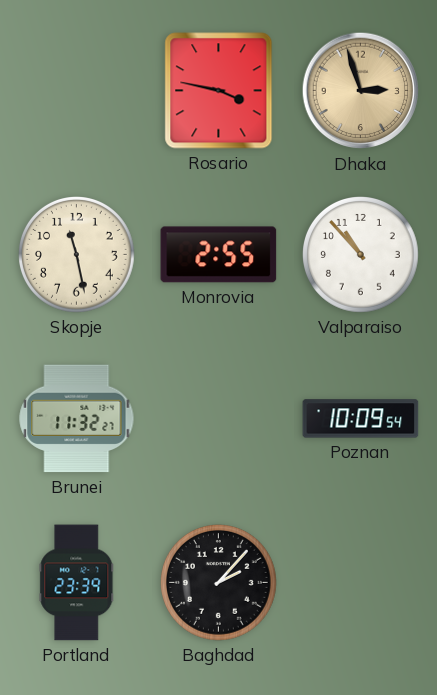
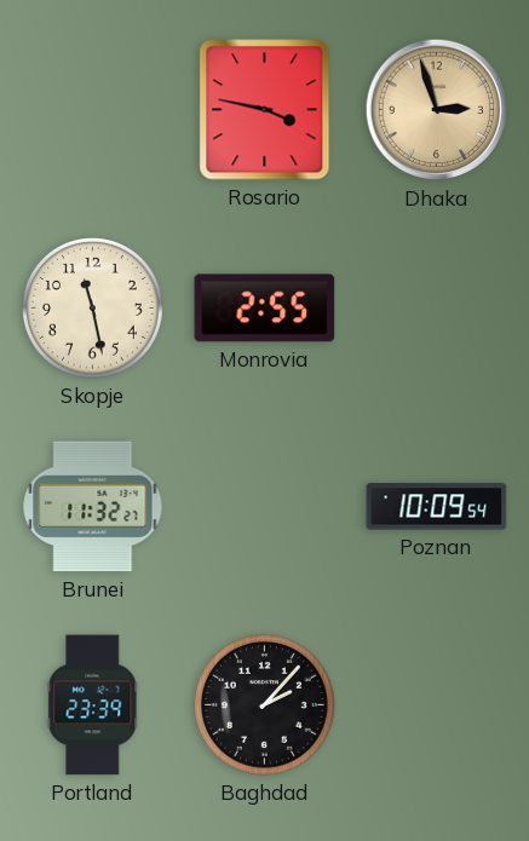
Valparaiso: 10:53 -> none (361, 255)
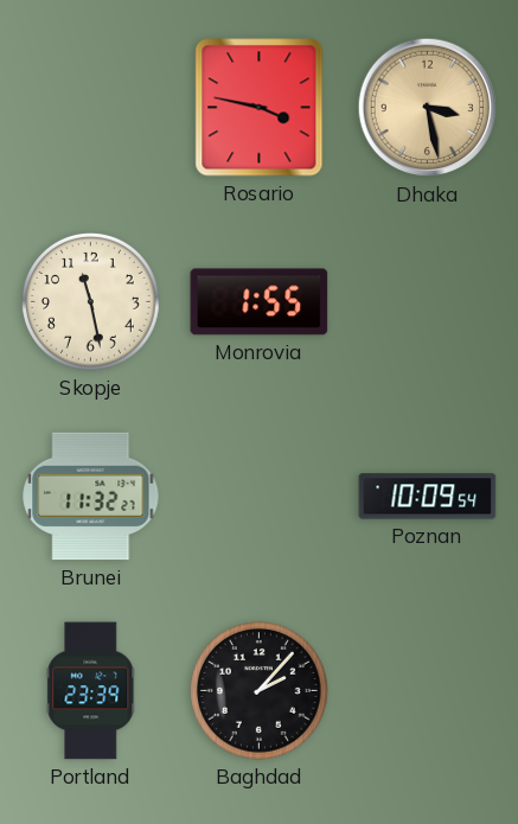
Dhaka: 2:57 -> 3:28 (428, 108)
Monrovia: 2:55 -> 1:55 (260, 302)
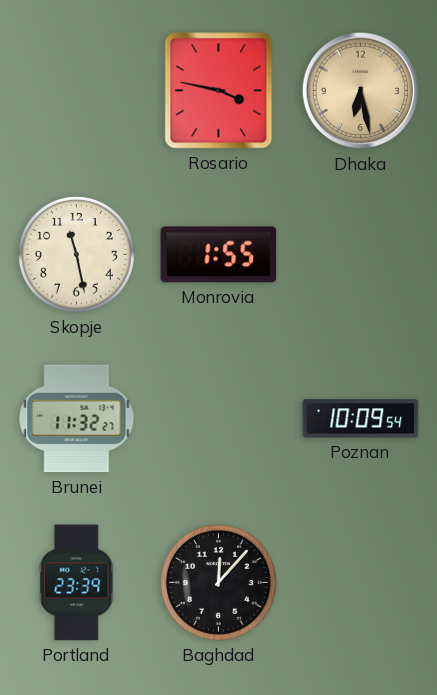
Dhaka: 3:28 -> 6:28 (361, 91)
Baghdad: 2:07 -> 12:07 (219, 583)
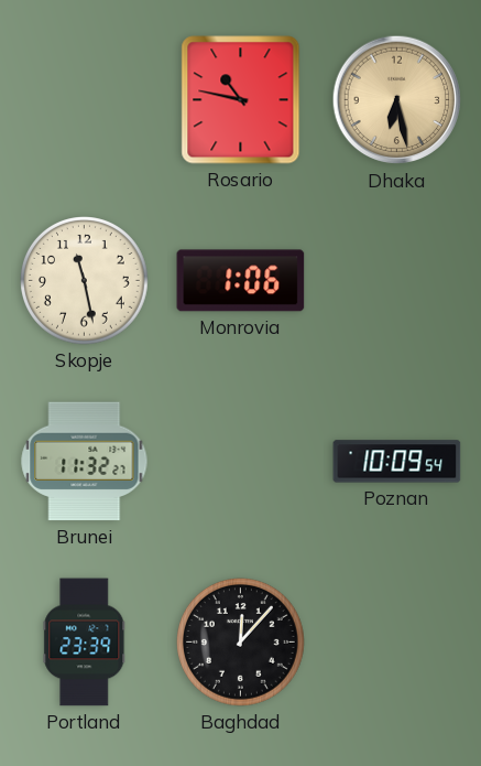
Rosario: 3:47 -> 10:47 (241, 100)
Monrovia: 1:55 -> 1:06 (241, 281)
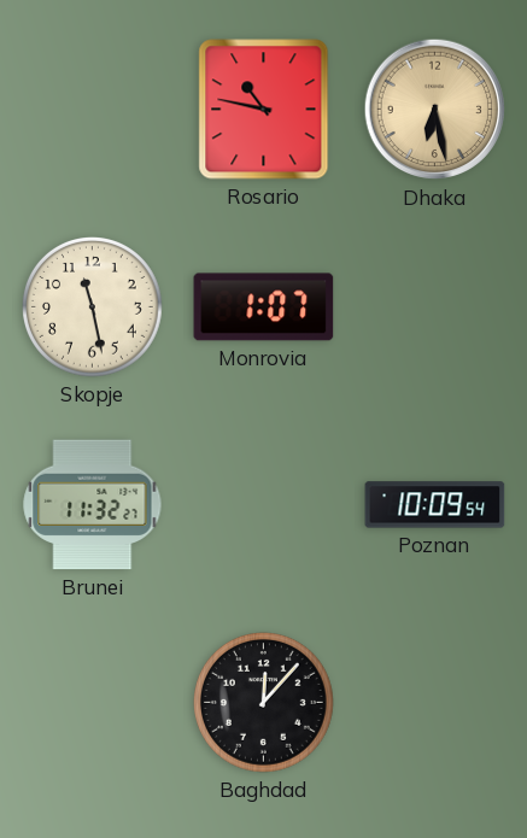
Monrovia: 1:06 -> 1:07 (264, 307)
Portland: 23:39 -> none (85, 643)
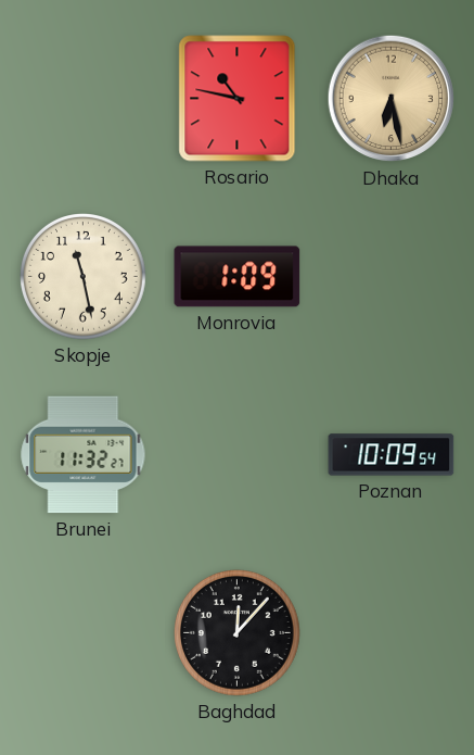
Monrovia: 1:07 -> 1:09 (238, 277)
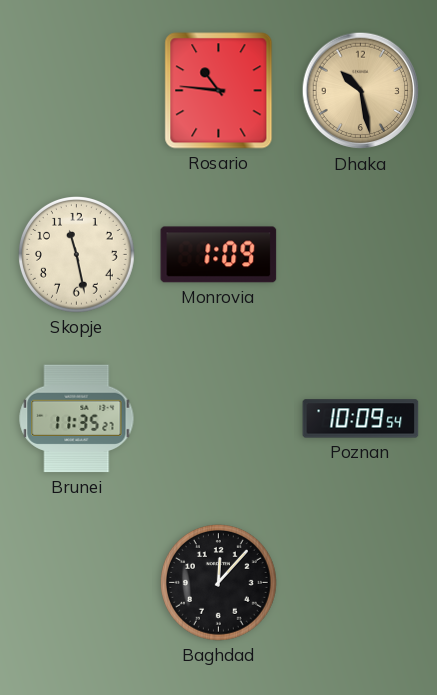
Rosario: 10:47 -> 10:46 (219, 91)
Dhaka: 6:28 -> 10:28 (361, 91)
Brunei: 11:32 -> 11:35 (77, 419)
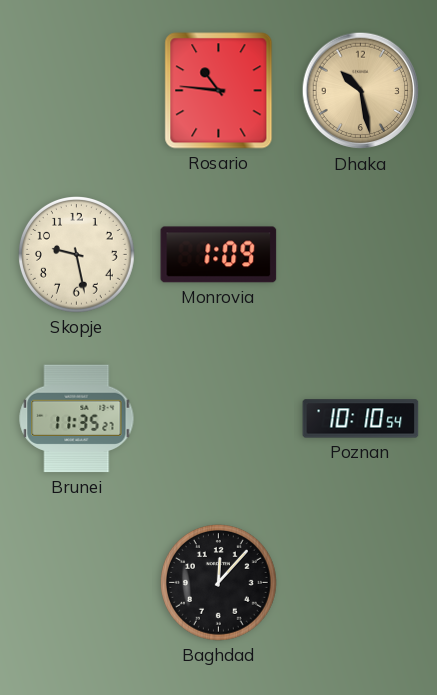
Skopje: 11:28 -> 9:28 (77, 255)
Poznan: 10:09 -> 10:10 (361, 419)
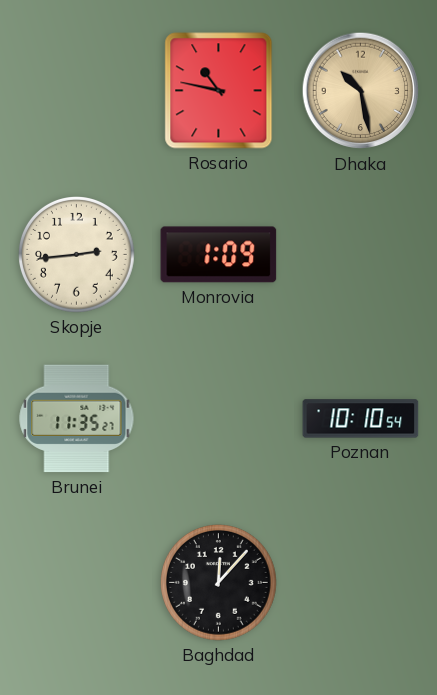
Rosario: 10:46 -> 10:47 (219, 91)
Skopje: 9:28 -> 2:44 (77, 255)
